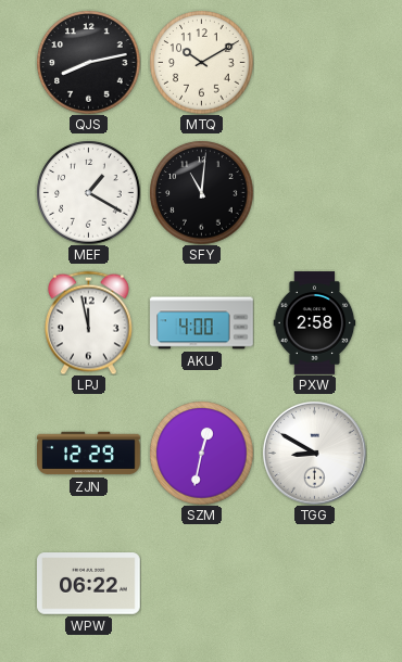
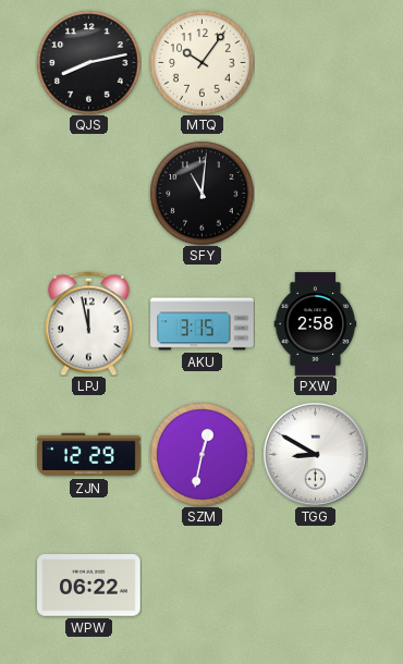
MTQ: 10:10 -> 10:06 (201, 62)
MEF: 1:20 -> none (88, 192)
AKU: 4:00 -> 3:15 (203, 324)
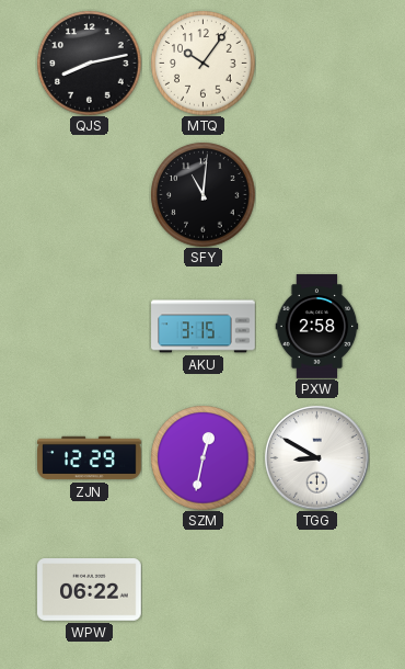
LPJ: 11:58 -> none (88, 323)
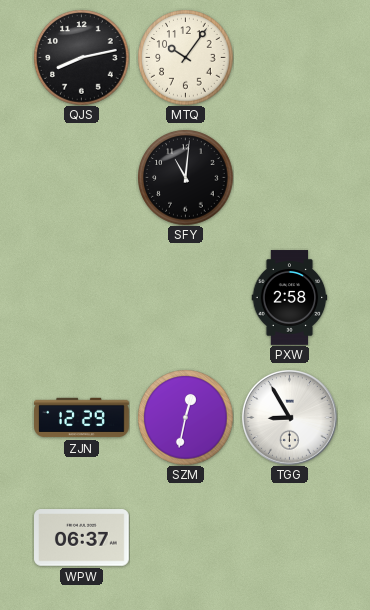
AKU: 3:15 -> none (204, 327)
TGG: 8:50 -> 8:55 (289, 417)
WPW: 06:22 -> 06:37 (82, 538)
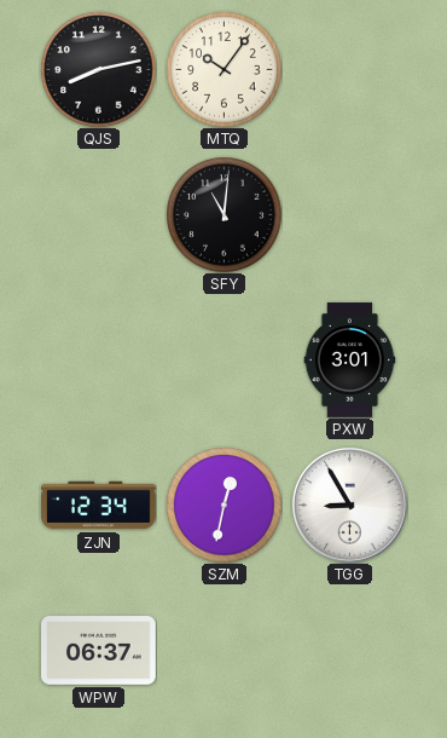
PXW: 2:58 -> 3:01 (350, 361)
ZJN: 12:29 -> 12:34 (99, 506)
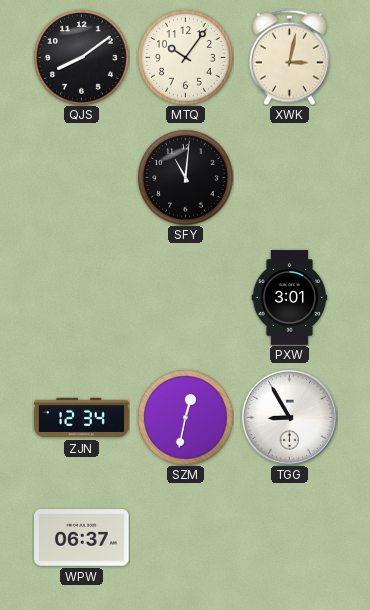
QJS: 8:13 -> 8:09 (81, 57)
XWK: none -> 3:02 (289, 57)
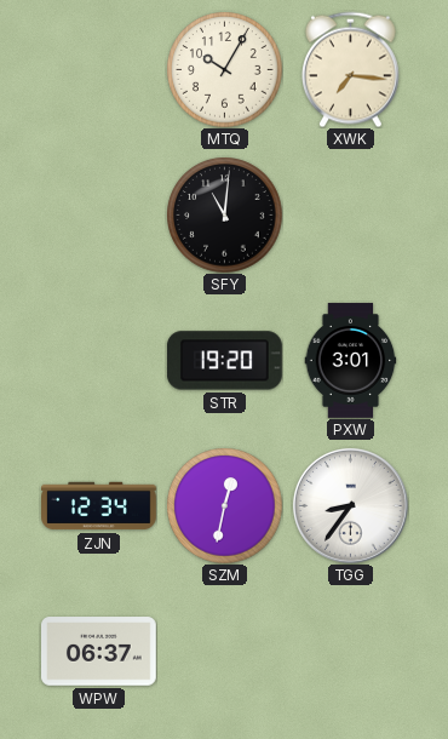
QJS: 8:09 -> none (81, 57)
MTQ: 10:06 -> 10:05 (224, 69)
XWK: 3:02 -> 7:16 (350, 69)
STR: none -> 19:20 (224, 361)
TGG: 8:55 -> 8:36 (350, 505)
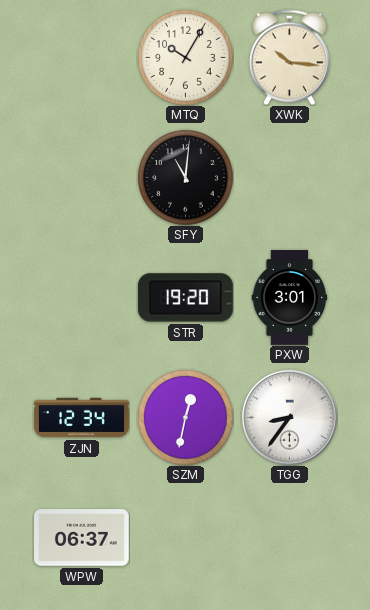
XWK: 7:16 -> 10:16 (289, 57)
